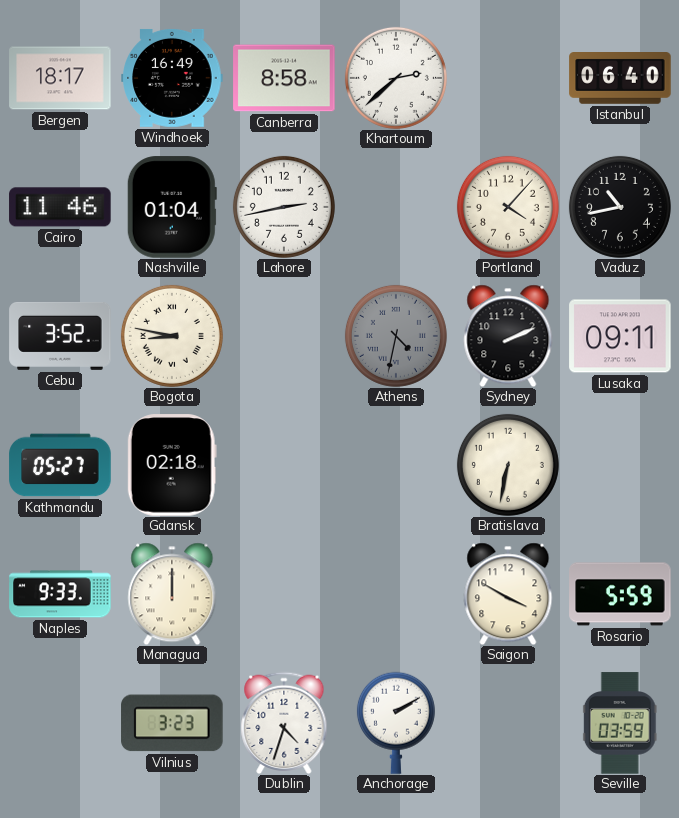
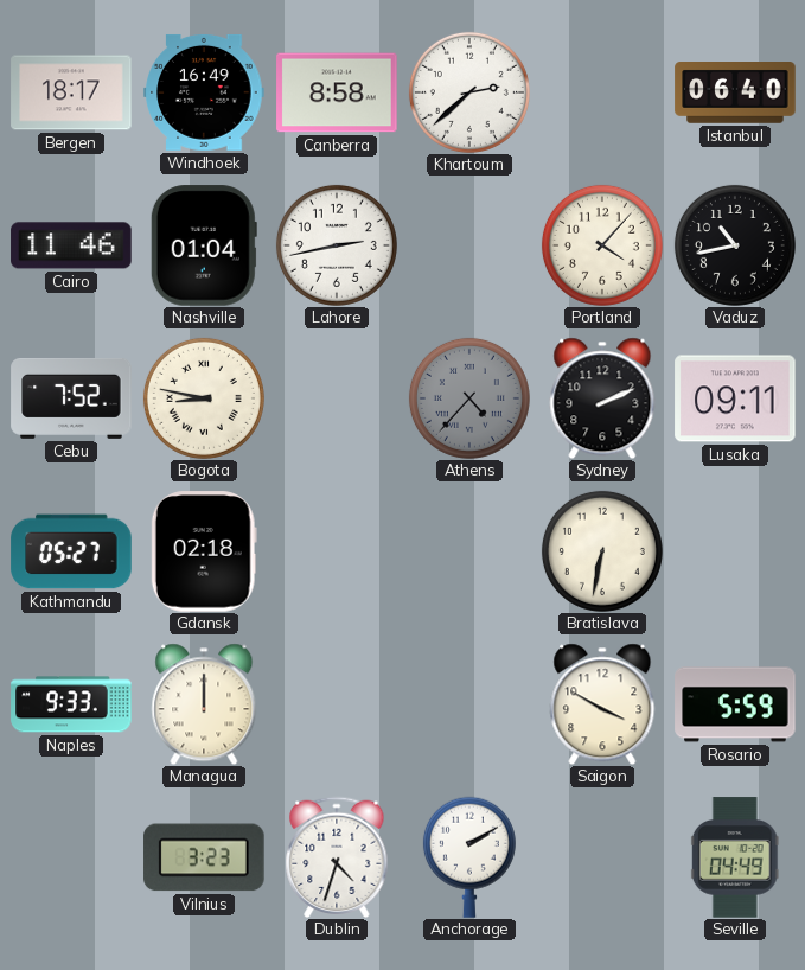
Cebu: 3:52 -> 7:52 (71, 398)
Athens: 4:32 -> 4:37 (469, 398)
Seville: 03:59 -> 04:49 (735, 857)
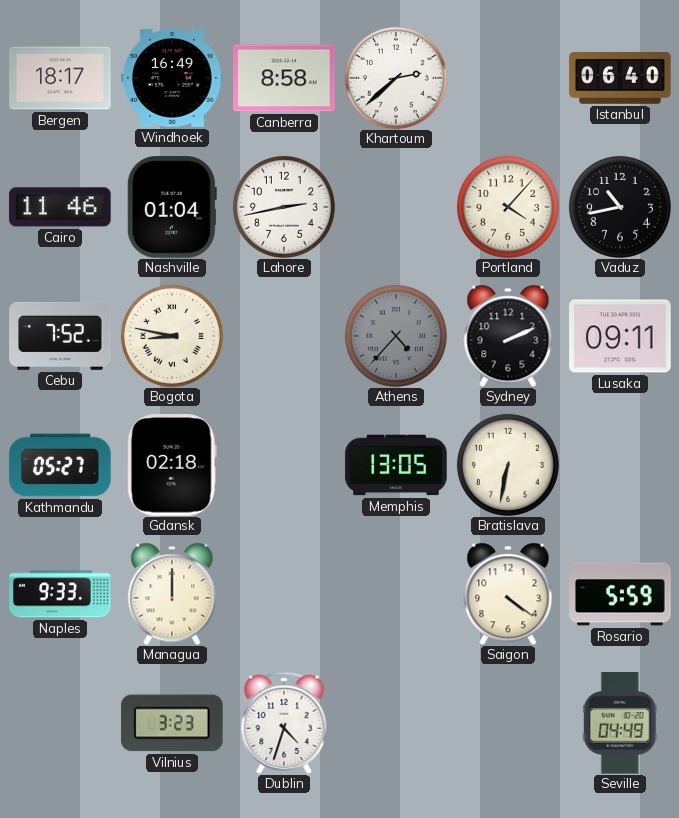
Memphis: none -> 13:05 (396, 465)
Saigon: 3:50 -> 4:21 (508, 594)
Anchorage: 2:10 -> none (469, 857)
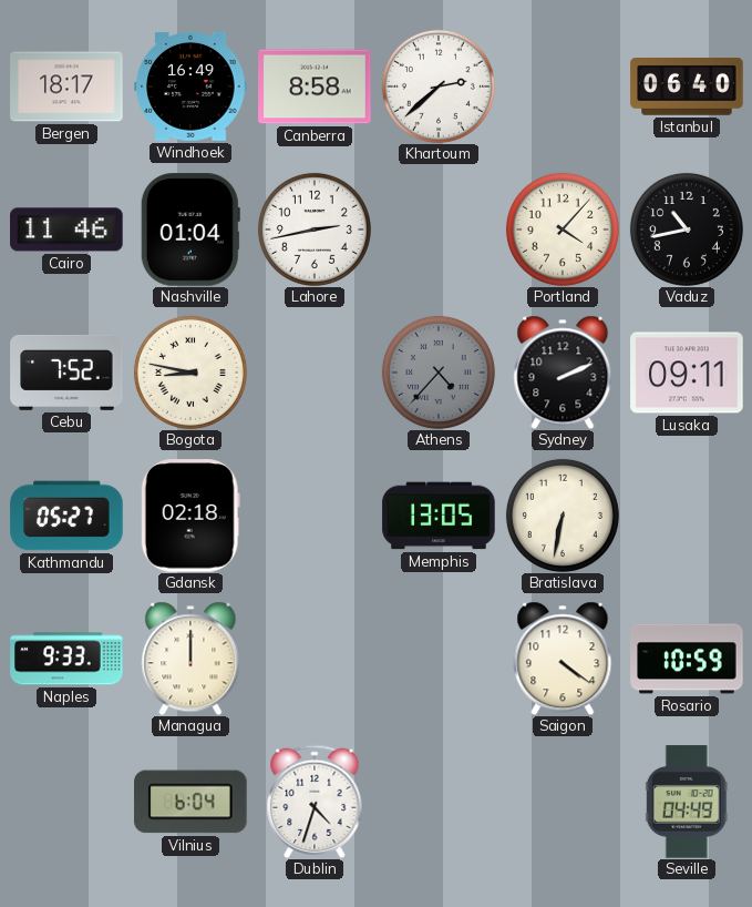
Rosario: 5:59 -> 10:59 (687, 659)
Vilnius: 3:23 -> 6:04 (190, 802)
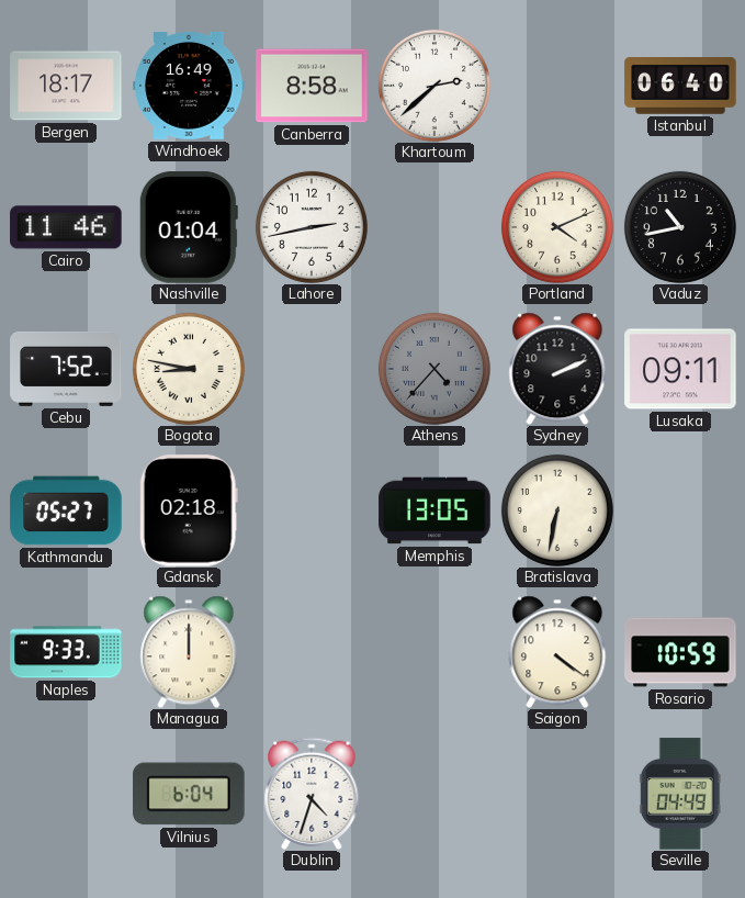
Portland: 4:07 -> 4:11 (557, 227)
